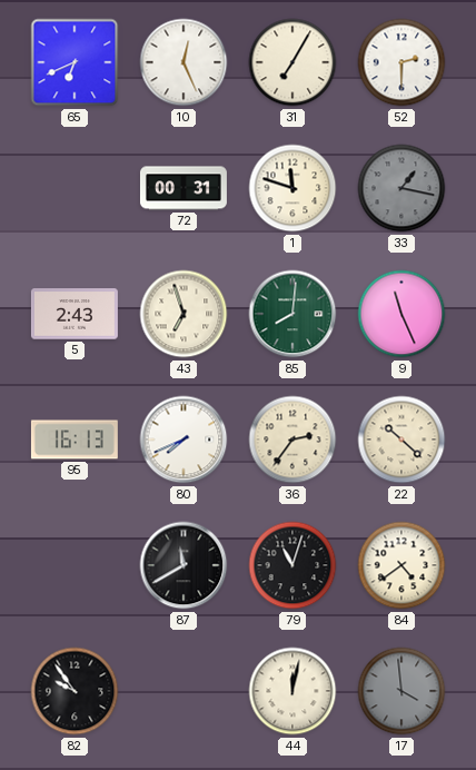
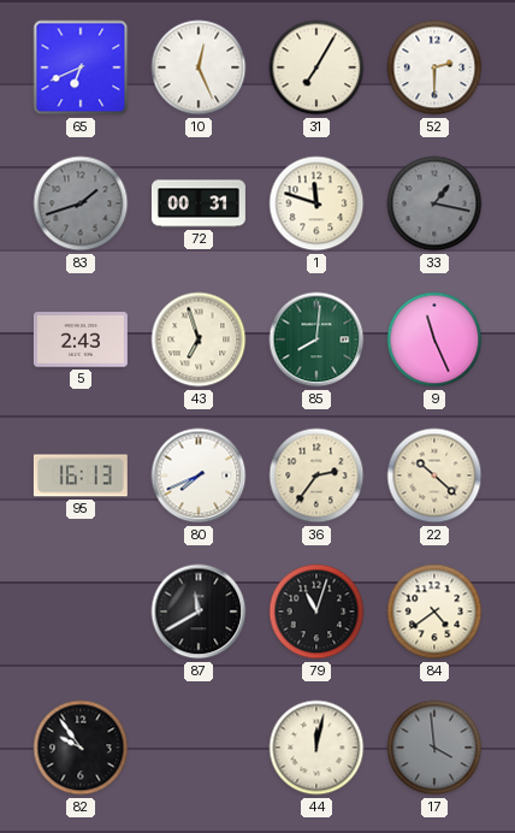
83: none -> 1:42 (81, 203)
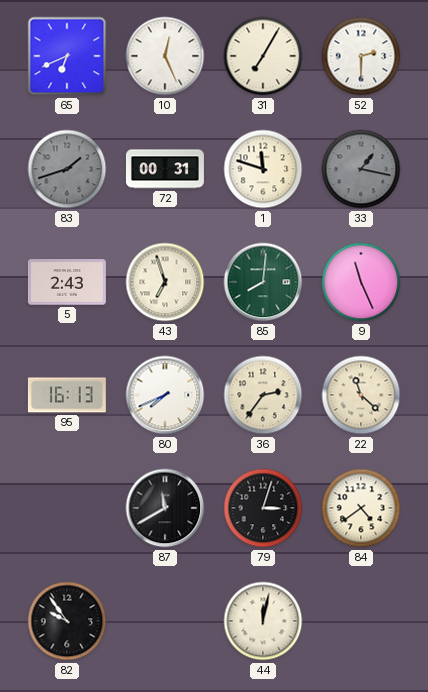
22: 10:22 -> 11:22 (361, 395)
79: 11:03 -> 3:03 (263, 508)
17: 3:59 -> none (434, 748)
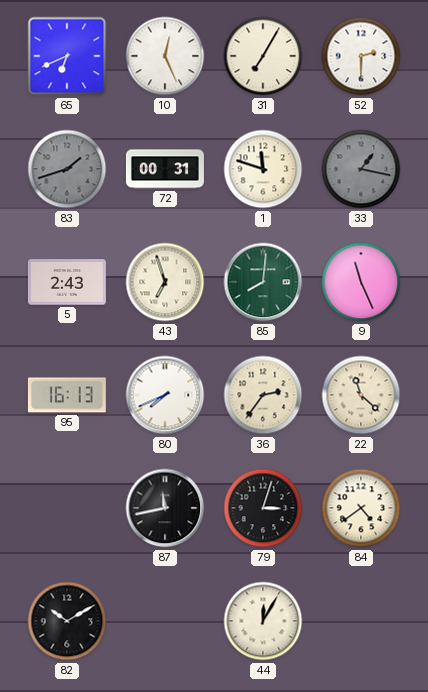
87: 11:40 -> 11:43 (165, 508)
82: 9:54 -> 10:10 (67, 621)
44: 12:02 -> 12:05 (263, 621)
